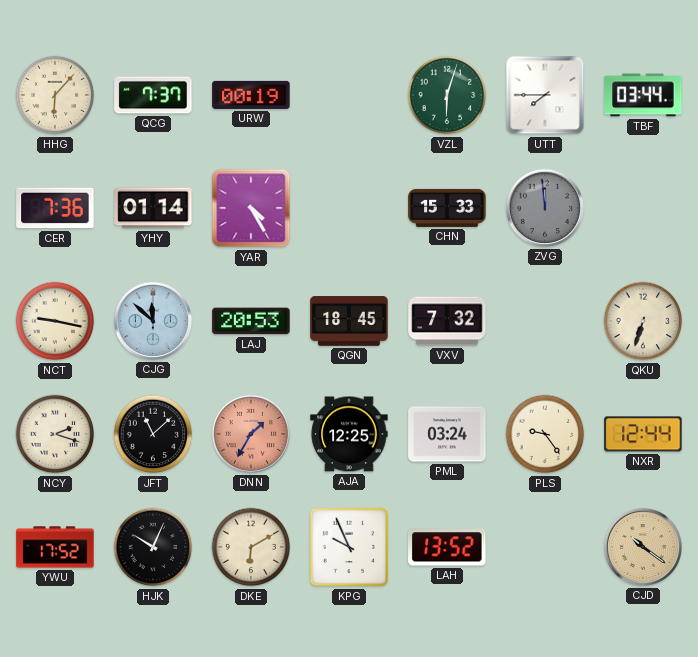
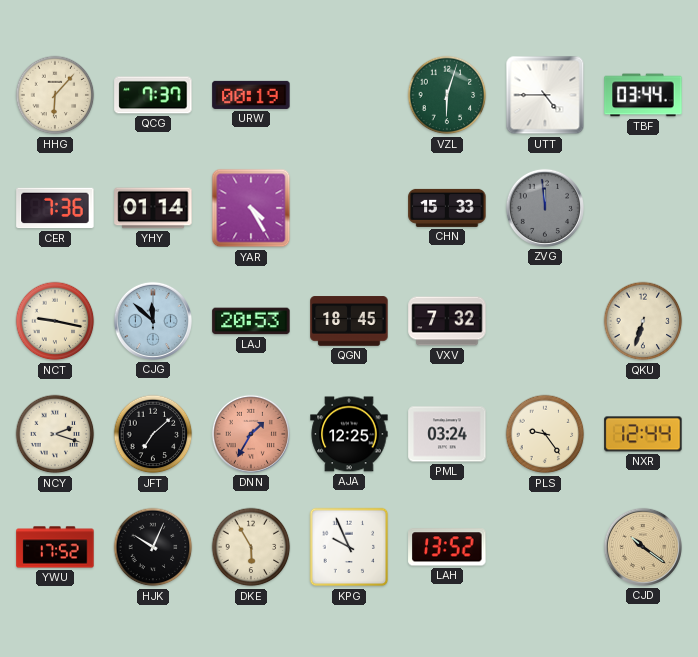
UTT: 7:45 -> 4:45 (545, 95)
JFT: 11:08 -> 7:08 (153, 434)
DKE: 6:10 -> 5:55 (251, 547)
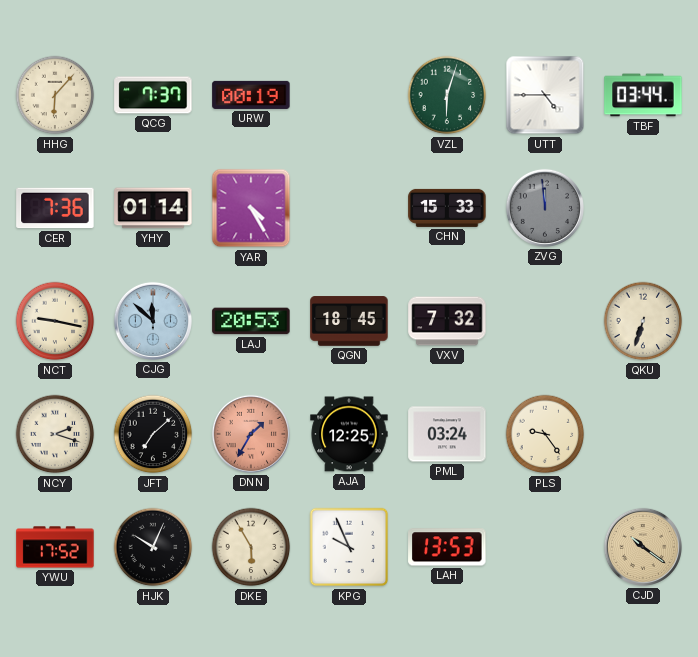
NXR: 12:44 -> none (643, 434)
LAH: 13:52 -> 13:53 (447, 547)
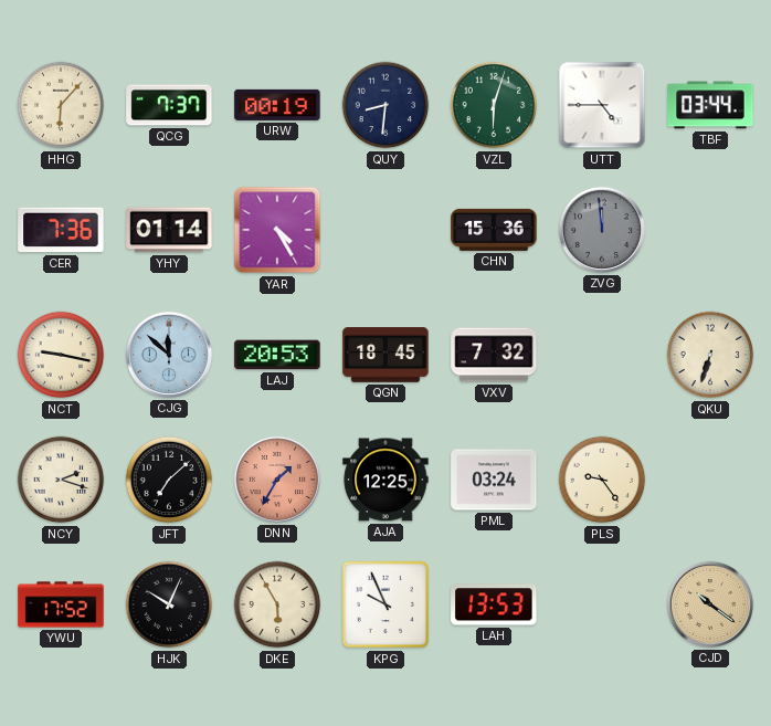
QUY: none -> 8:31 (385, 105)
CHN: 15:33 -> 15:36 (494, 230)
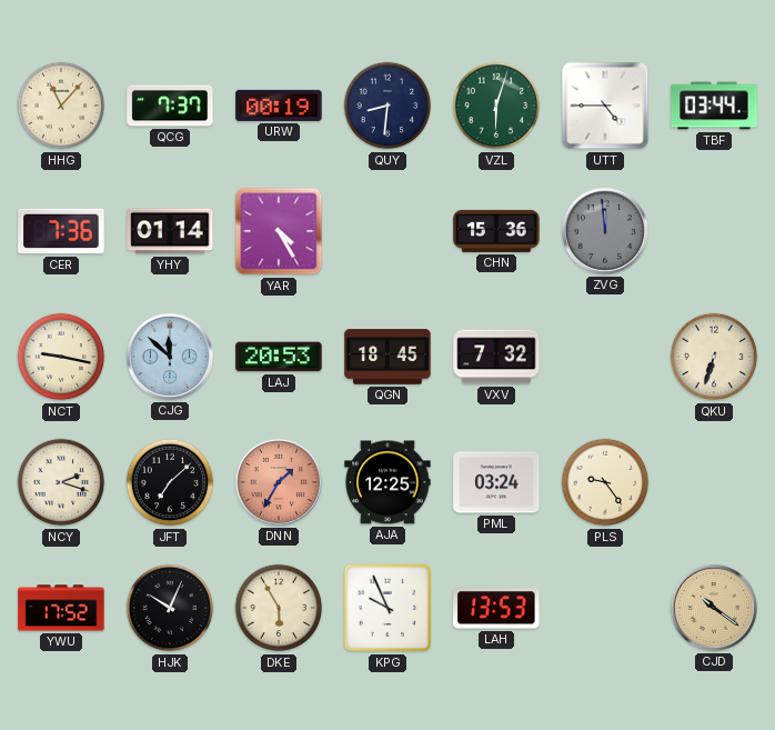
HHG: 6:07 -> 11:07 (61, 106)
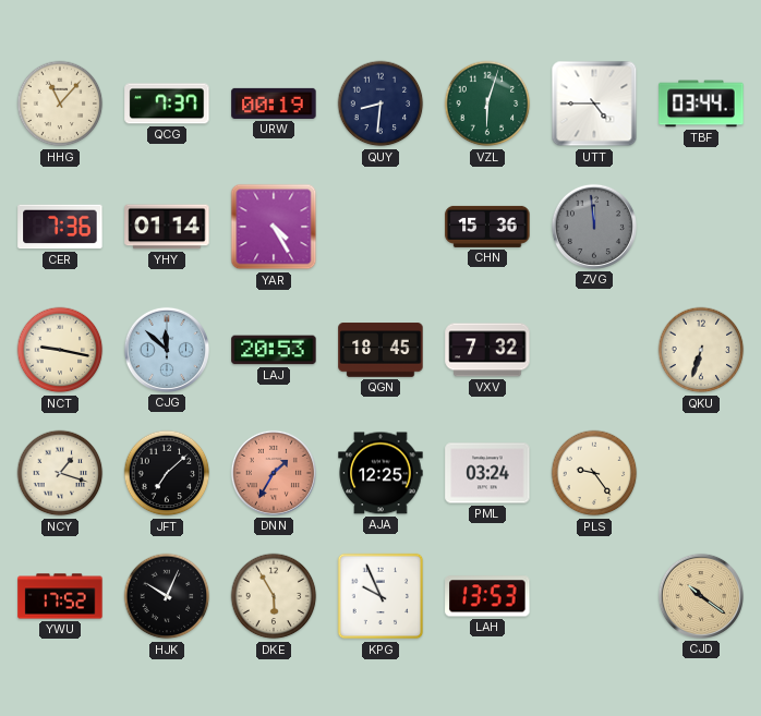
NCY: 2:18 -> 1:18 (60, 473)
